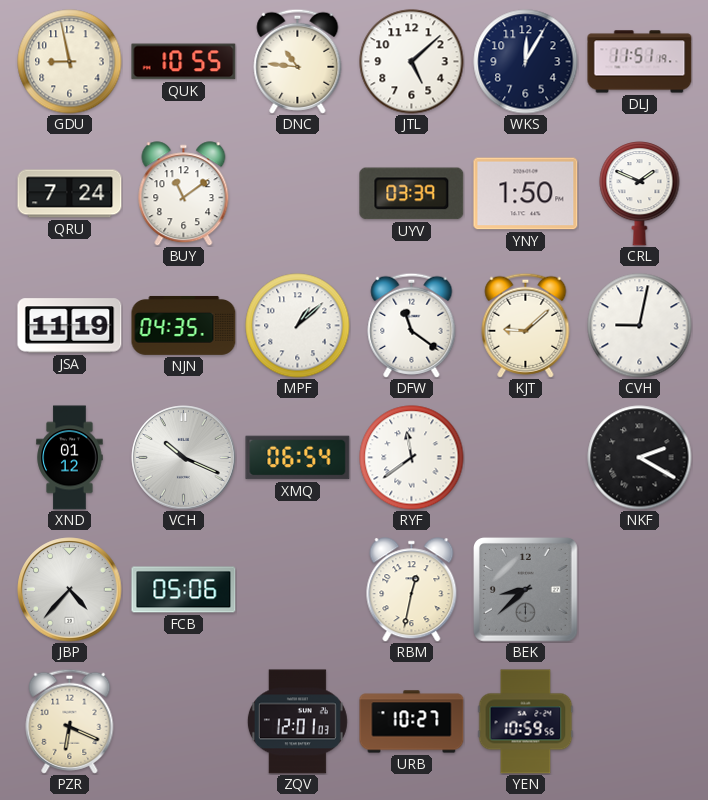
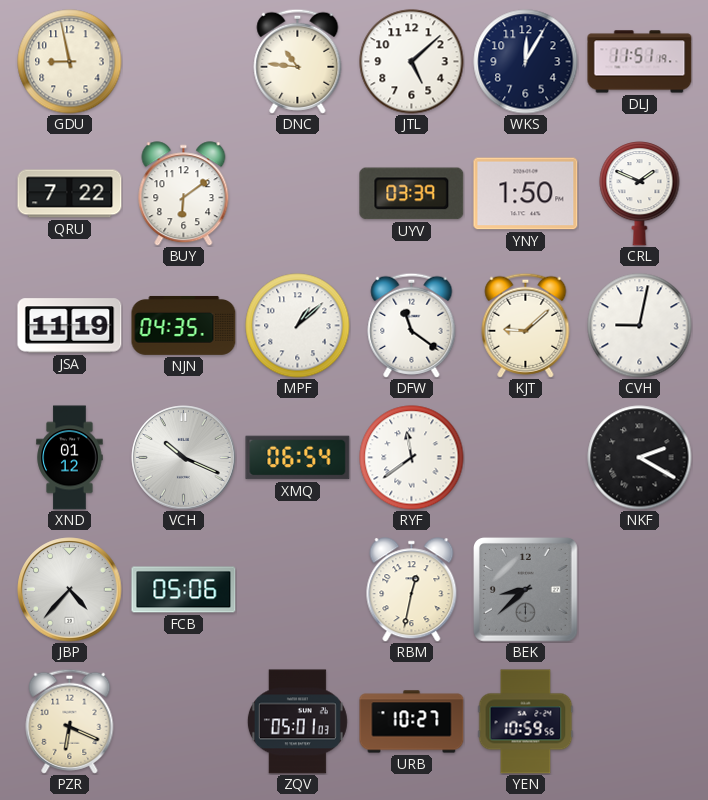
QUK: 10:55 -> none (184, 62)
QRU: 7:24 -> 7:22 (70, 194)
BUY: 11:09 -> 6:09 (184, 194)
ZQV: 12:01 -> 05:01 (297, 722)
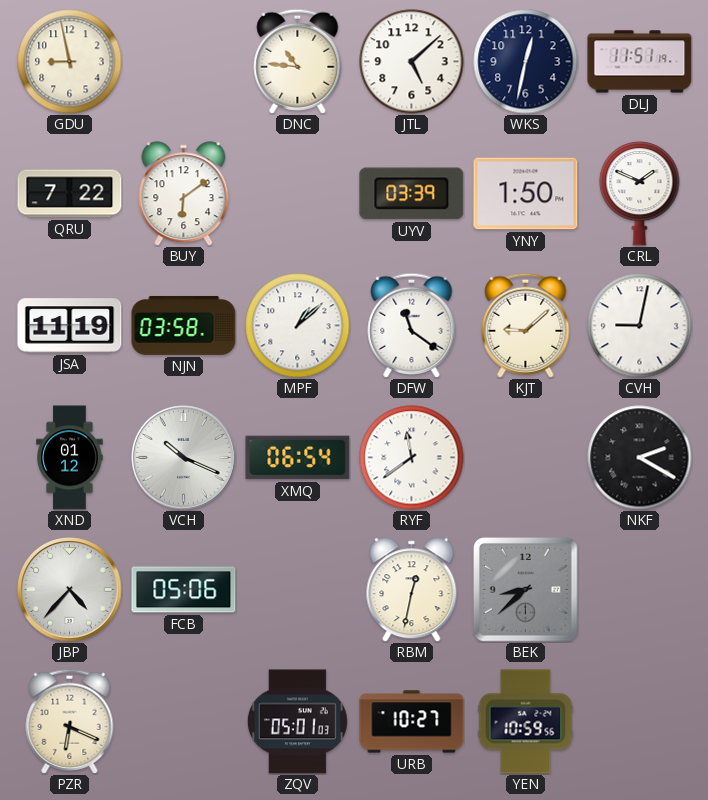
WKS: 12:05 -> 12:32 (526, 62)
NJN: 04:35 -> 03:58 (184, 325)
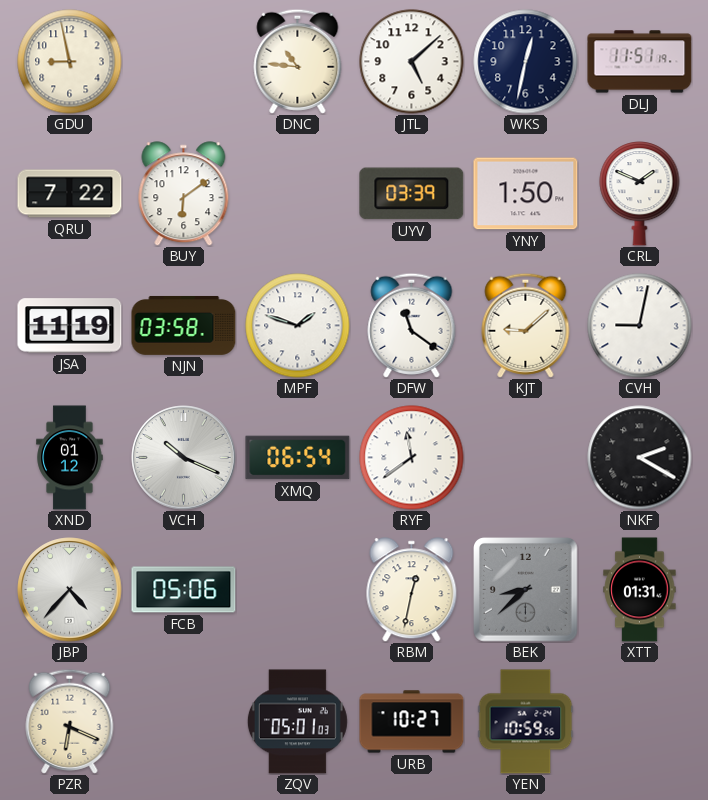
MPF: 1:08 -> 1:48 (298, 326)
XTT: none -> 01:31 (640, 590)
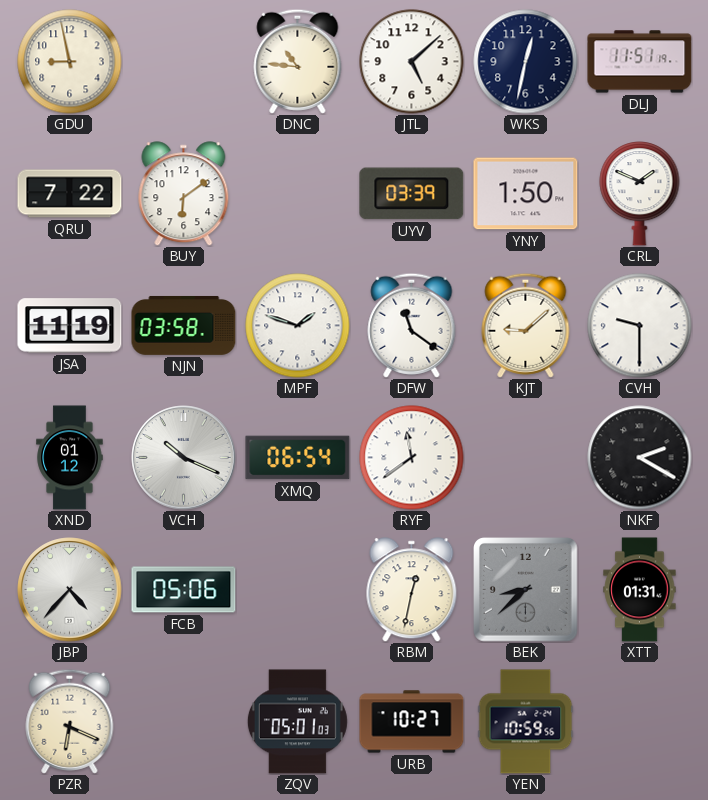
CVH: 9:02 -> 9:30 (640, 326)
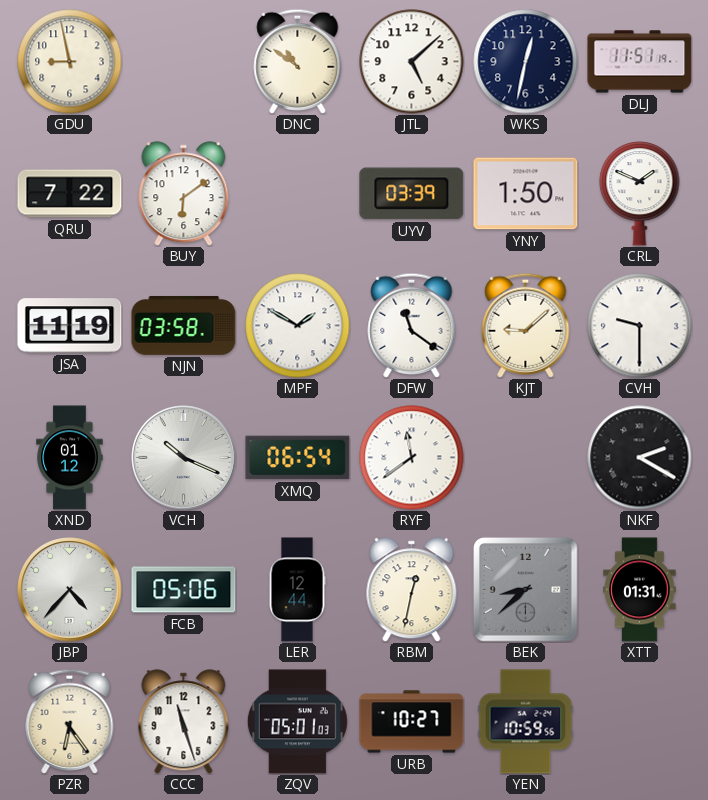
DNC: 10:46 -> 10:51 (298, 61)
MPF: 1:48 -> 1:50 (298, 326)
LER: none -> 12:44 (297, 590)
PZR: 6:19 -> 6:24 (70, 721)
CCC: none -> 11:27 (184, 722)
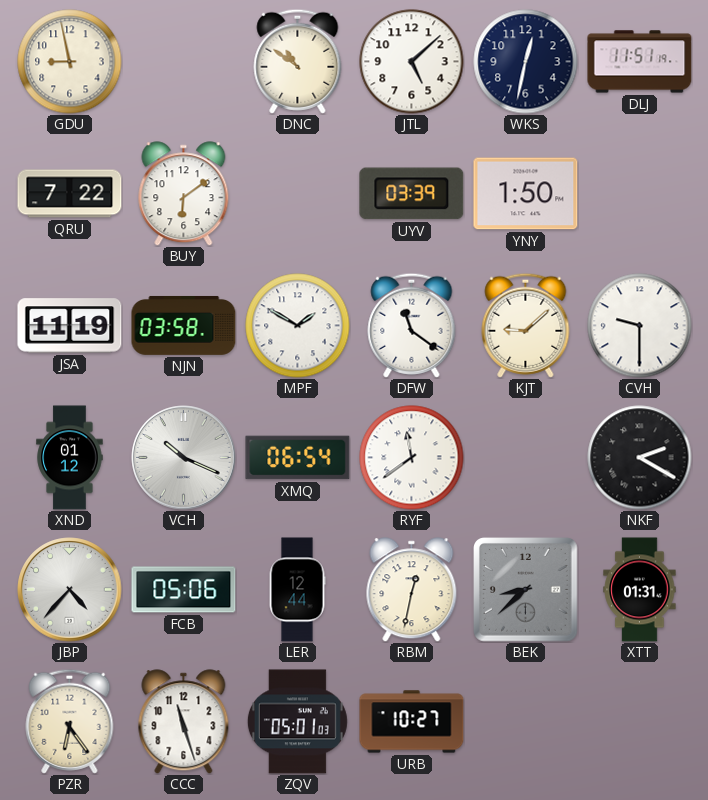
CRL: 1:49 -> none (640, 194)
YEN: 10:59 -> none (526, 722)
